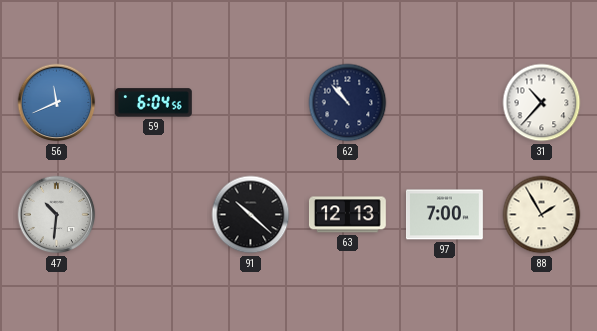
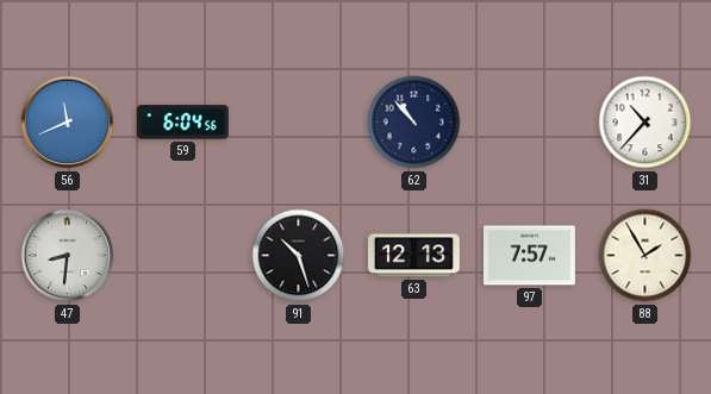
47: 10:31 -> 8:31 (68, 256)
91: 10:22 -> 10:27 (299, 256)
97: 7:00 -> 7:57 (530, 256)
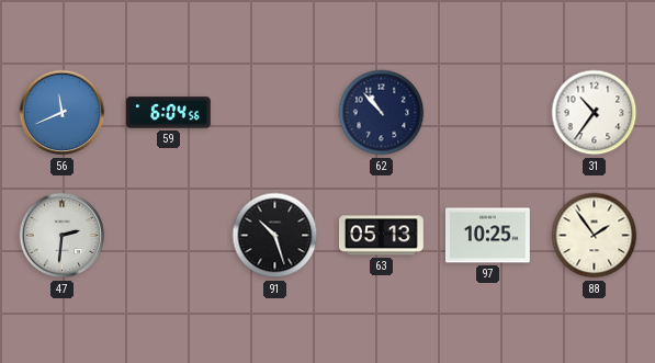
31: 10:37 -> 10:36 (595, 113)
47: 8:31 -> 2:31 (63, 236)
63: 12:13 -> 05:13 (381, 236)
97: 7:57 -> 10:25 (488, 236)
88: 1:55 -> 1:54 (595, 236)
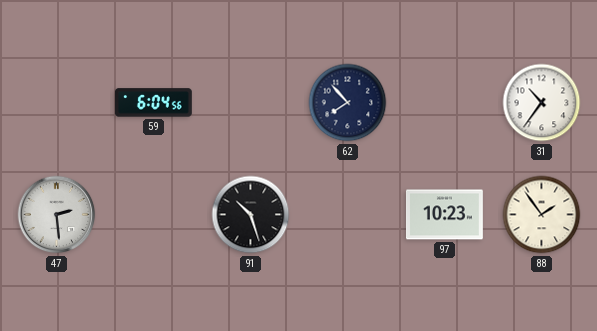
56: 11:41 -> none (63, 113)
62: 10:53 -> 7:53 (348, 103)
47: 2:31 -> 2:29 (57, 215)
63: 05:13 -> none (381, 236)
97: 10:25 -> 10:23 (445, 215)
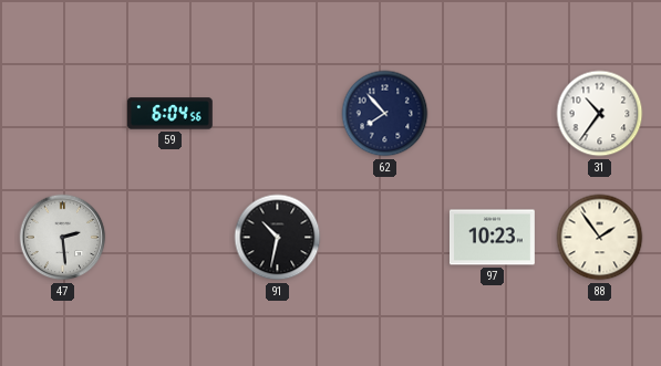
91: 10:27 -> 10:32 (278, 238)
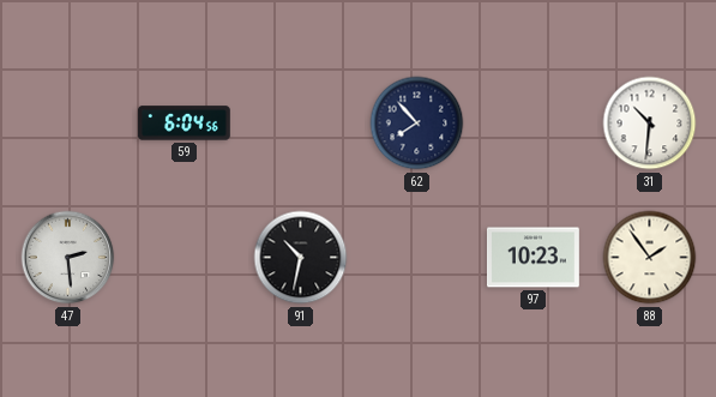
31: 10:36 -> 10:31 (650, 124)
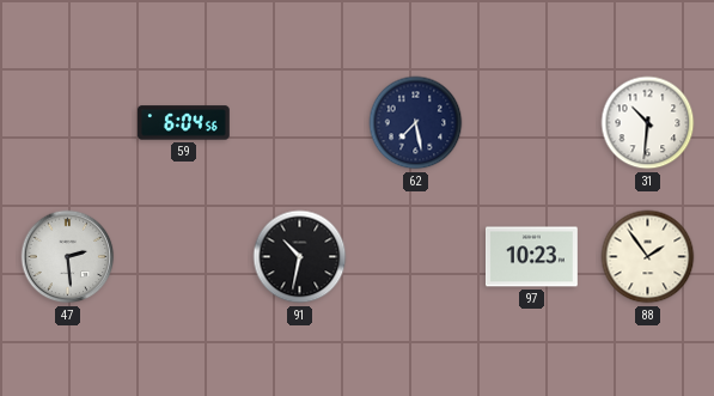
62: 7:53 -> 7:28 (416, 123)
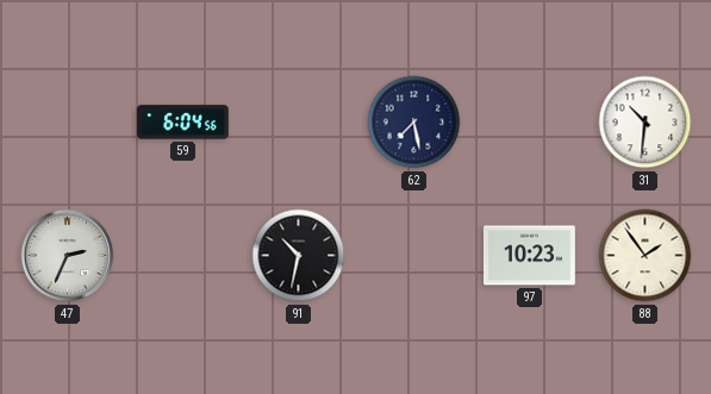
47: 2:29 -> 2:34 (68, 256)
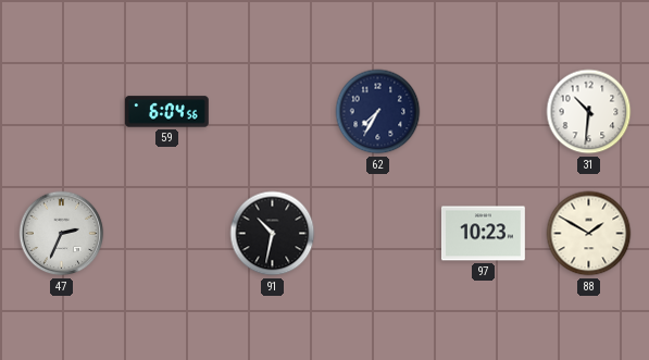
62: 7:28 -> 7:35 (378, 112)
88: 1:54 -> 1:50 (589, 234)
